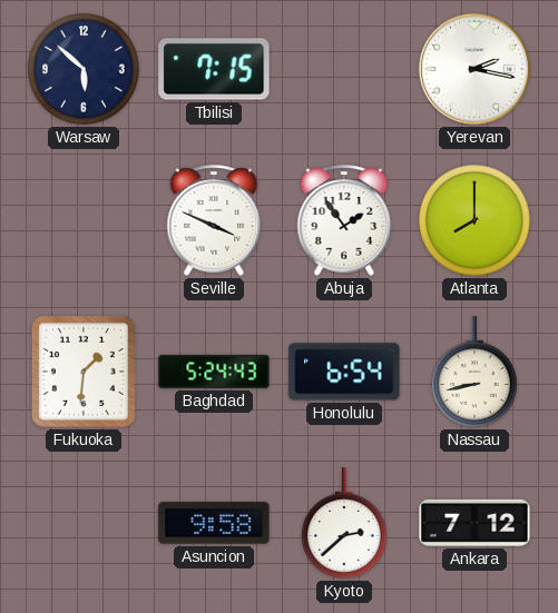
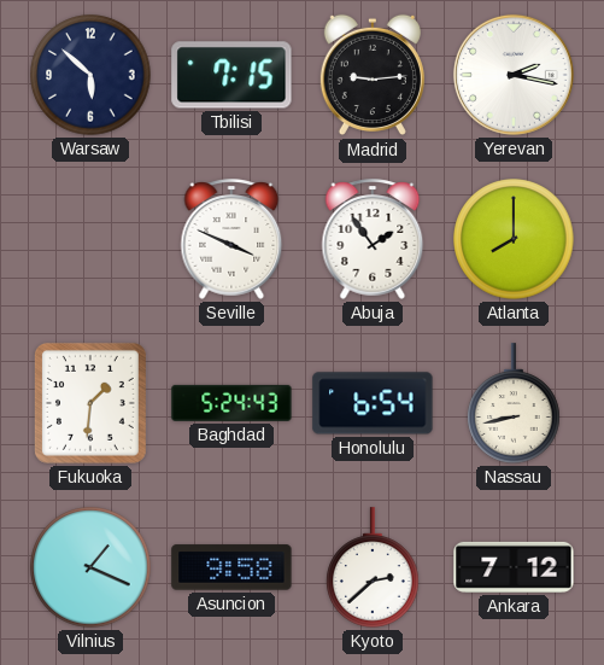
Madrid: none -> 9:14 (373, 75)
Vilnius: none -> 1:19 (90, 567)
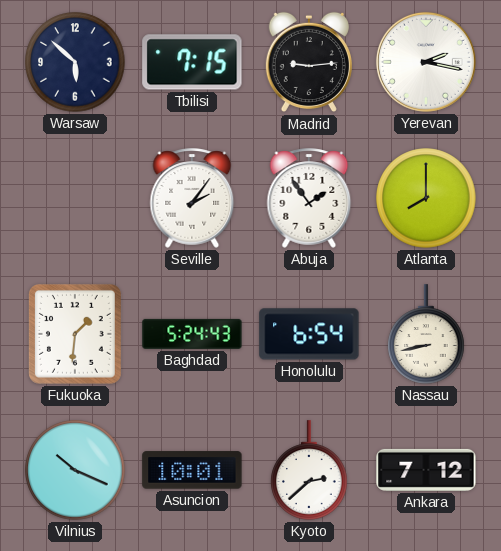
Seville: 3:49 -> 2:06 (192, 198)
Vilnius: 1:19 -> 10:19 (75, 470)
Asuncion: 9:58 -> 10:01 (192, 470)
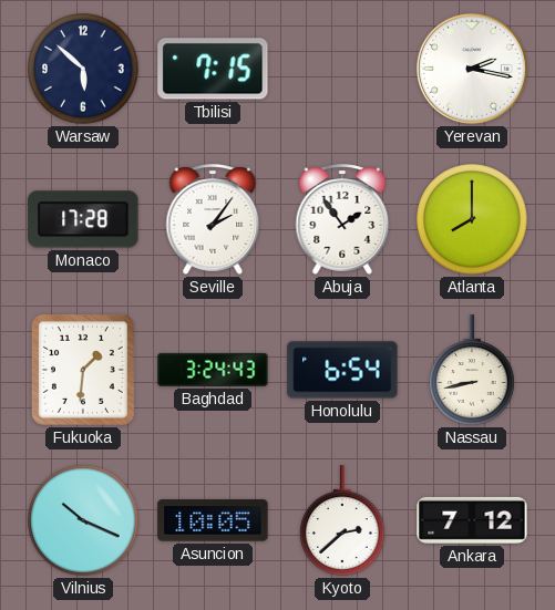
Madrid: 9:14 -> none (309, 62)
Monaco: none -> 17:28 (83, 219)
Baghdad: 5:24 -> 3:24 (213, 370)
Asuncion: 10:01 -> 10:05 (213, 520)
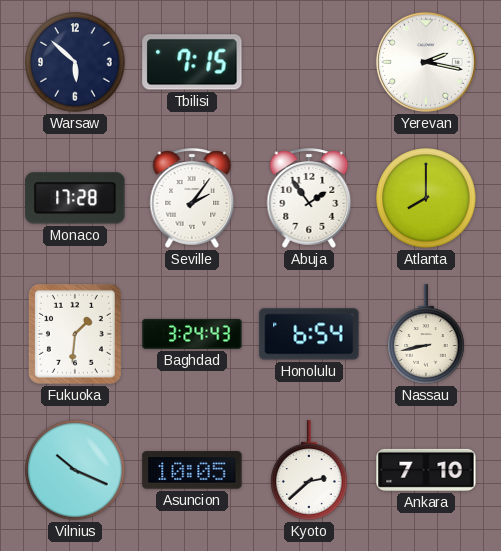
Ankara: 7:12 -> 7:10 (426, 470)
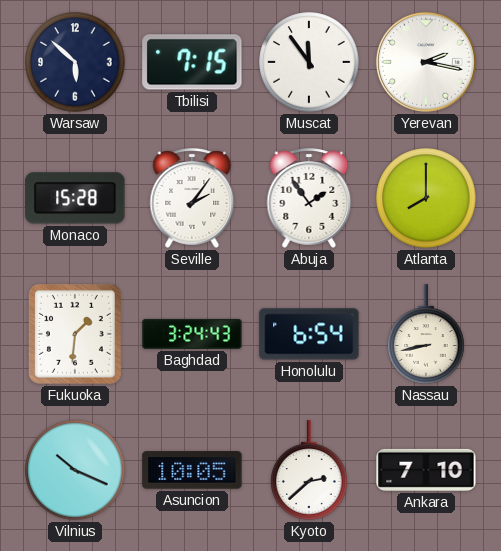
Muscat: none -> 11:54 (309, 62)
Monaco: 17:28 -> 15:28 (75, 198)
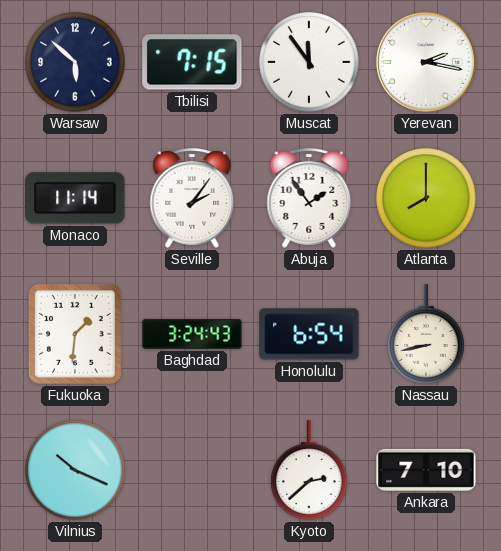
Monaco: 15:28 -> 11:14 (75, 198)
Asuncion: 10:05 -> none (192, 470)
